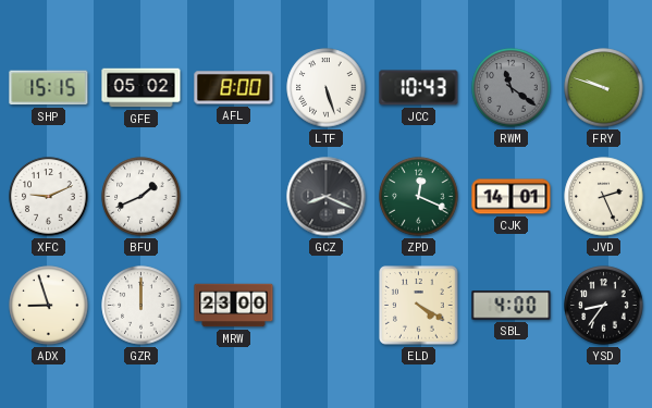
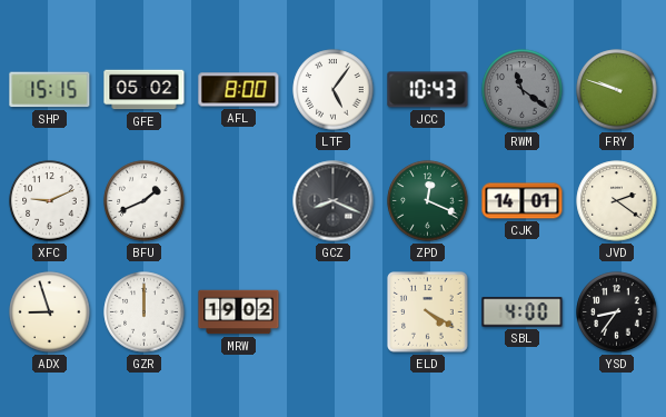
LTF: 5:27 -> 5:06 (334, 90)
JVD: 2:26 -> 2:21 (617, 201)
MRW: 23:00 -> 19:02 (239, 312)
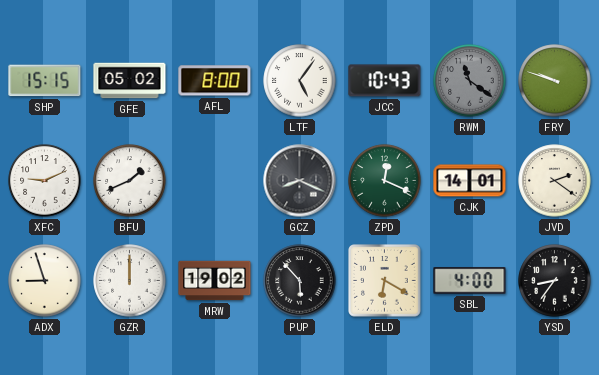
PUP: none -> 5:53 (300, 281)
ELD: 4:20 -> 6:20 (385, 281)
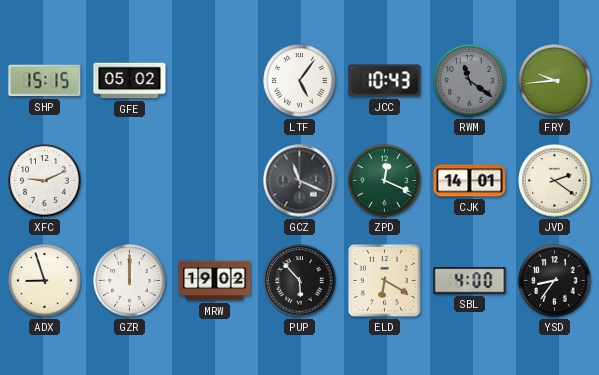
AFL: 8:00 -> none (215, 81)
FRY: 9:48 -> 9:44 (555, 81)
BFU: 1:41 -> none (130, 181)
GCZ: 8:19 -> 11:19 (300, 181)
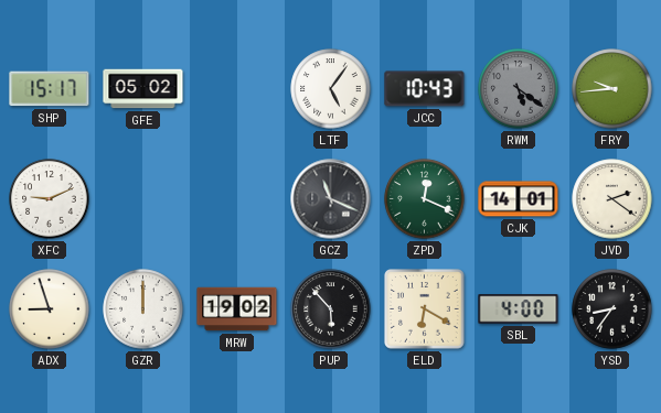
SHP: 15:15 -> 15:17 (50, 89)
RWM: 11:21 -> 5:21 (519, 89)
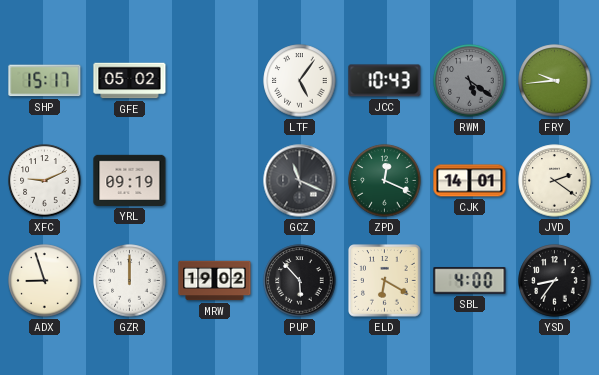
YRL: none -> 09:19 (130, 180)
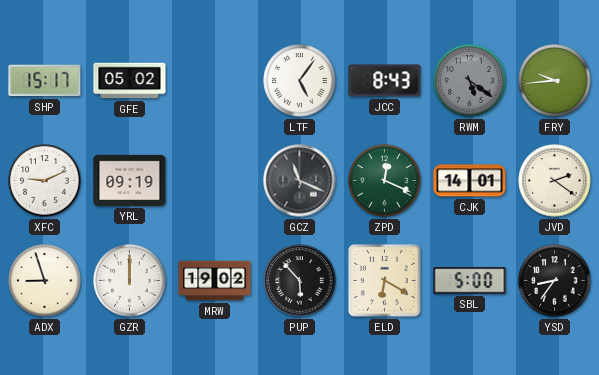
JCC: 10:43 -> 8:43 (385, 81)
SBL: 4:00 -> 5:00 (470, 281)
